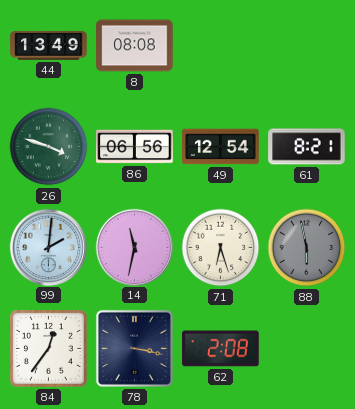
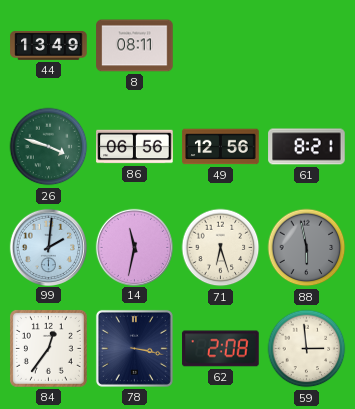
8: 08:08 -> 08:11 (135, 46)
49: 12:54 -> 12:56 (221, 147)
59: none -> 2:59 (307, 349)
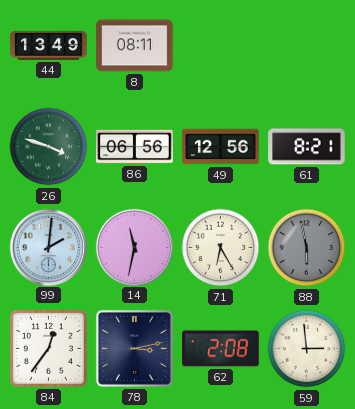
71: 6:27 -> 6:25 (221, 248)
78: 3:17 -> 3:13 (134, 348)
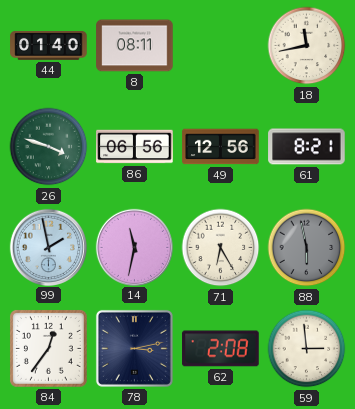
44: 13:49 -> 01:40 (49, 45)
18: none -> 11:43 (307, 46)
99: 2:01 -> 1:58 (48, 247)
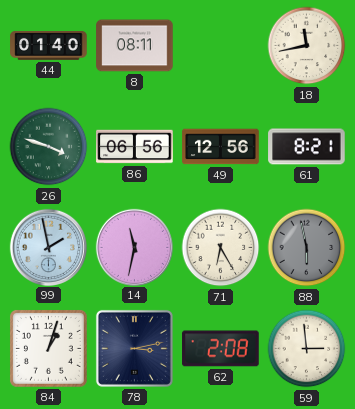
84: 12:36 -> 1:03 (48, 348)
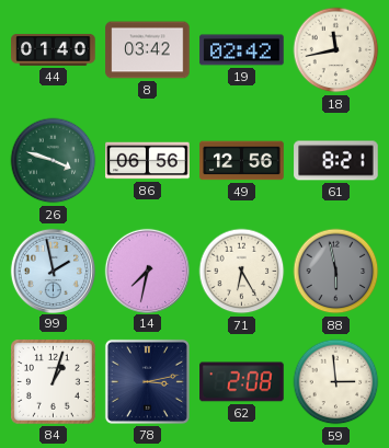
8: 08:11 -> 03:42 (148, 50)
19: none -> 02:42 (242, 50)
14: 11:32 -> 7:32 (147, 271)
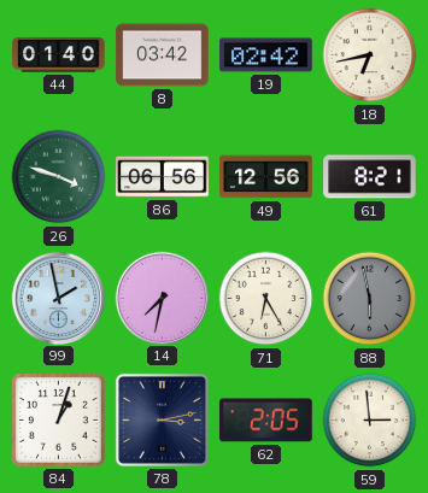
18: 11:43 -> 6:43 (370, 55)
62: 2:08 -> 2:05 (266, 421)
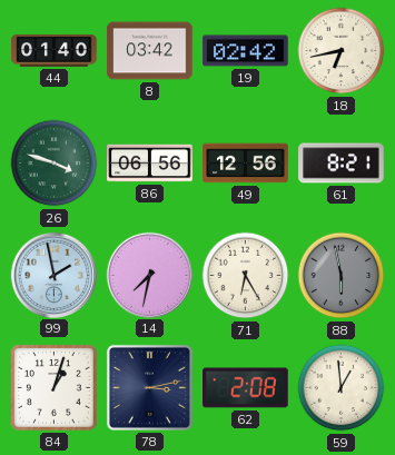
62: 2:05 -> 2:08 (246, 388)
59: 2:59 -> 12:59 (342, 388)
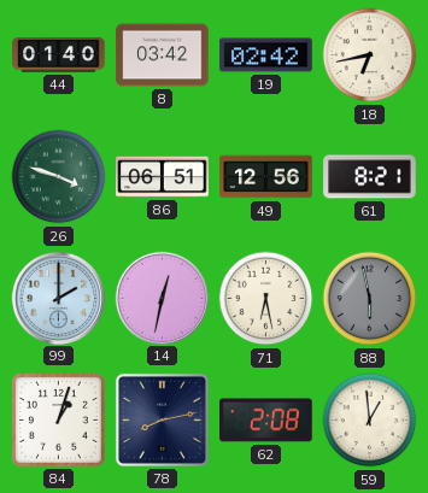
86: 06:56 -> 06:51 (163, 177)
99: 1:58 -> 2:00 (58, 298)
14: 7:32 -> 12:32 (162, 298)
71: 6:25 -> 6:28 (266, 299)
78: 3:13 -> 8:13 (162, 419)
